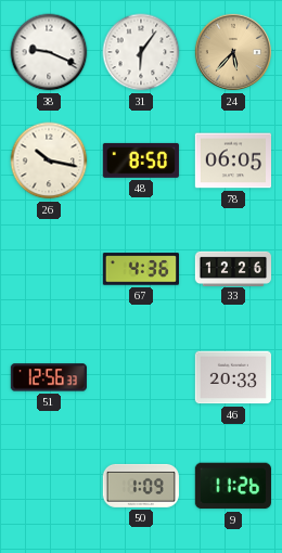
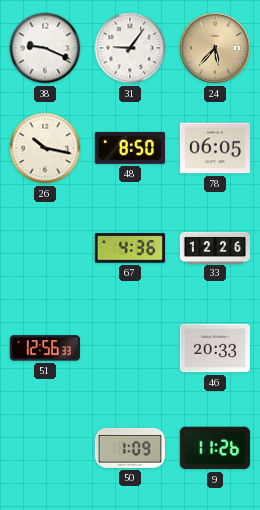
31: 6:06 -> 9:06 (130, 48)
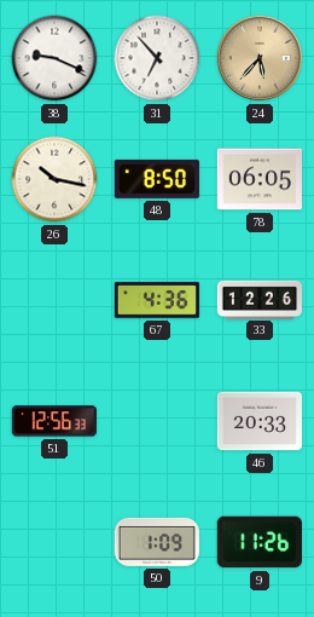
31: 9:06 -> 6:53 (157, 58)
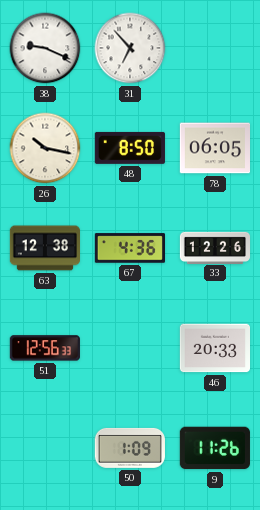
24: 5:37 -> none (260, 58)
63: none -> 12:38 (44, 248)
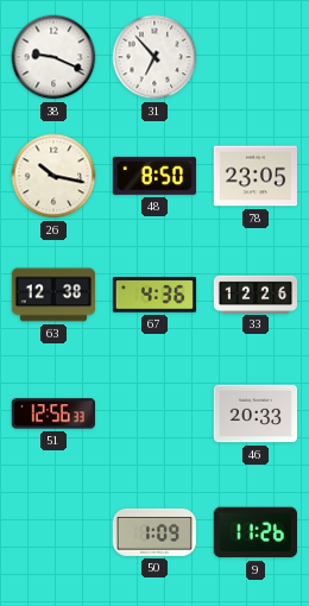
78: 06:05 -> 23:05 (254, 176)
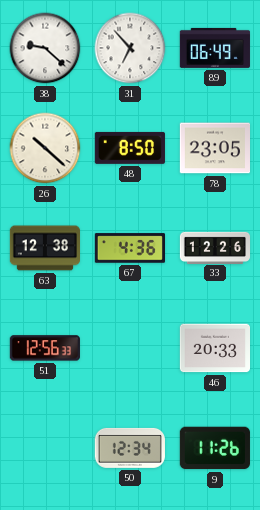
38: 9:19 -> 9:22 (45, 48)
89: none -> 06:49 (215, 48)
26: 10:17 -> 10:22 (45, 148)
50: 1:09 -> 12:34 (130, 448)
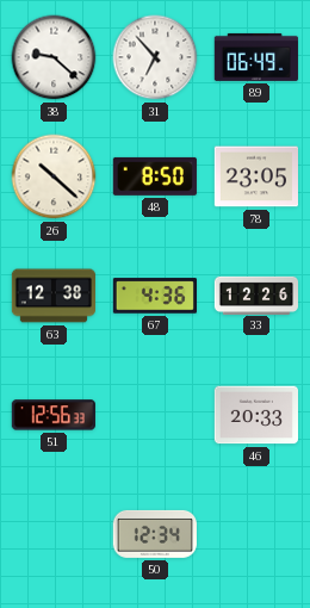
9: 11:26 -> none (215, 448)
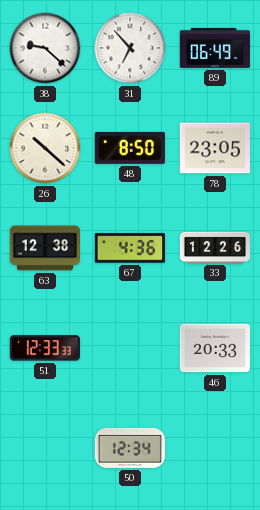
51: 12:56 -> 12:33 (45, 348)
